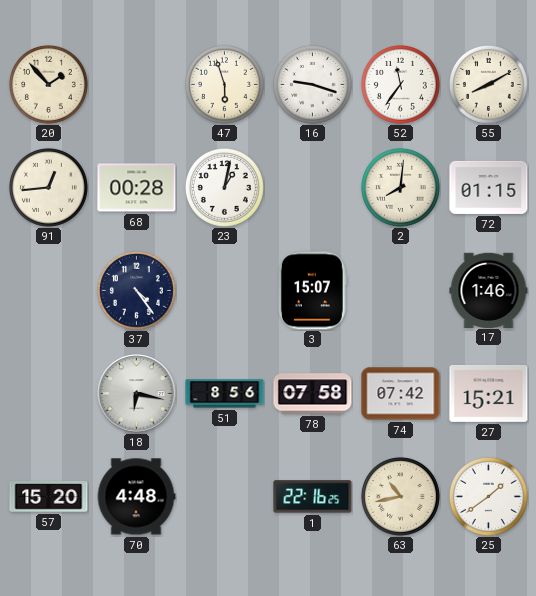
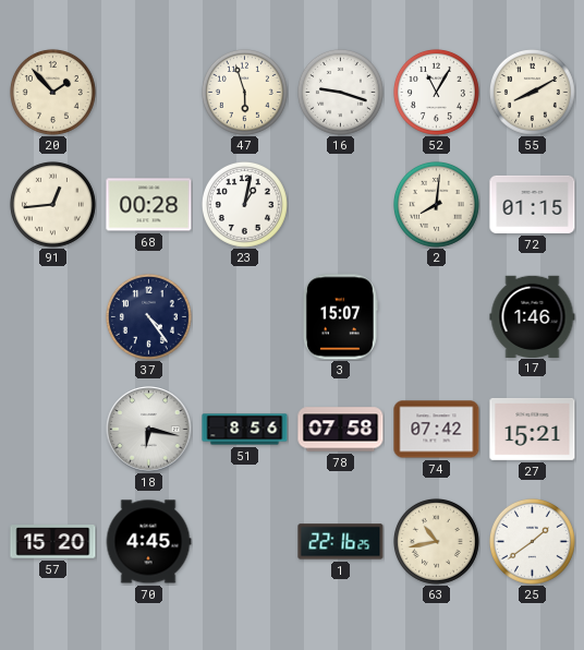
52: 11:36 -> 11:05 (436, 92)
70: 4:48 -> 4:45 (148, 542)
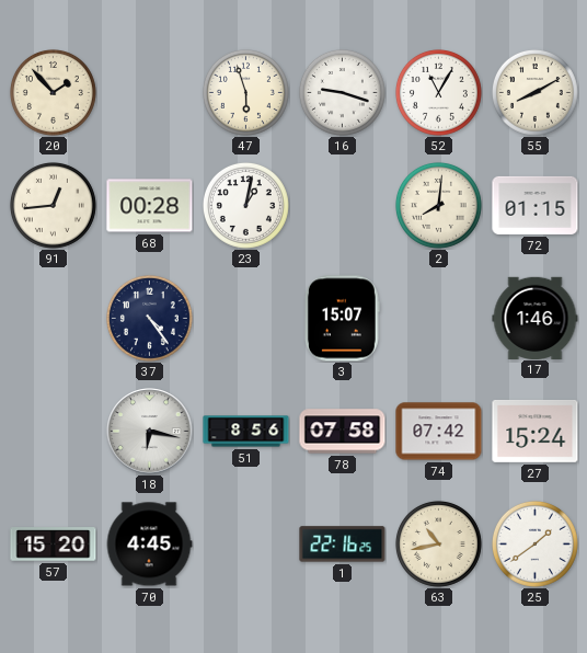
27: 15:21 -> 15:24 (536, 431)
